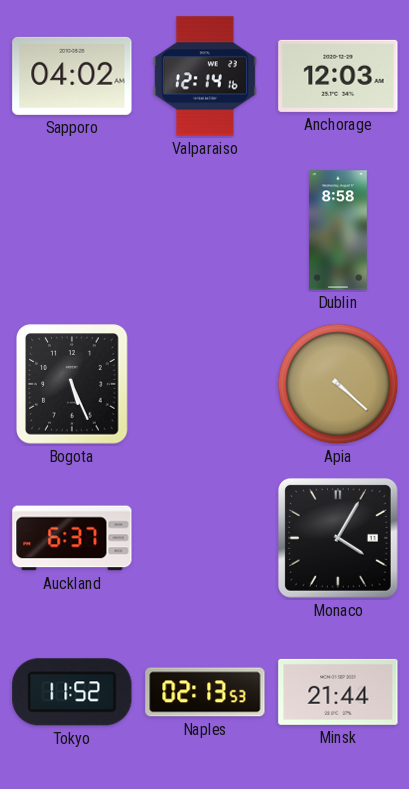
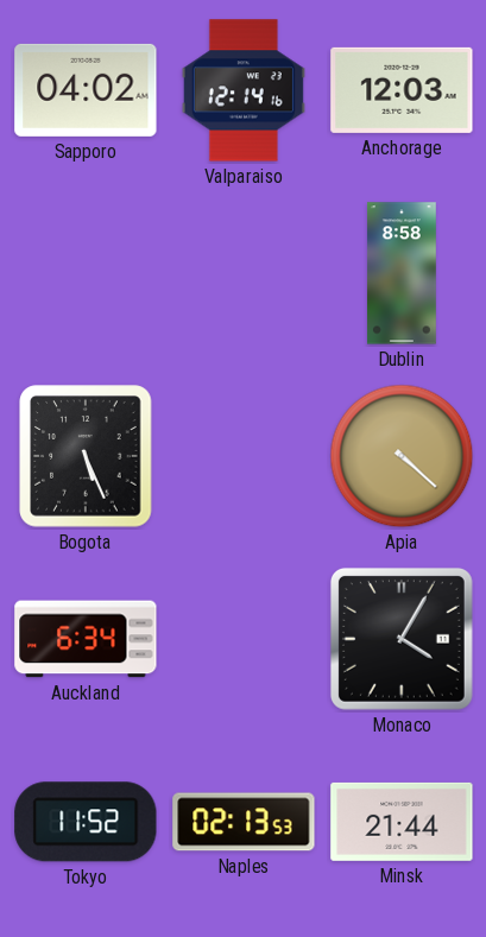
Auckland: 6:37 -> 6:34 (86, 639)
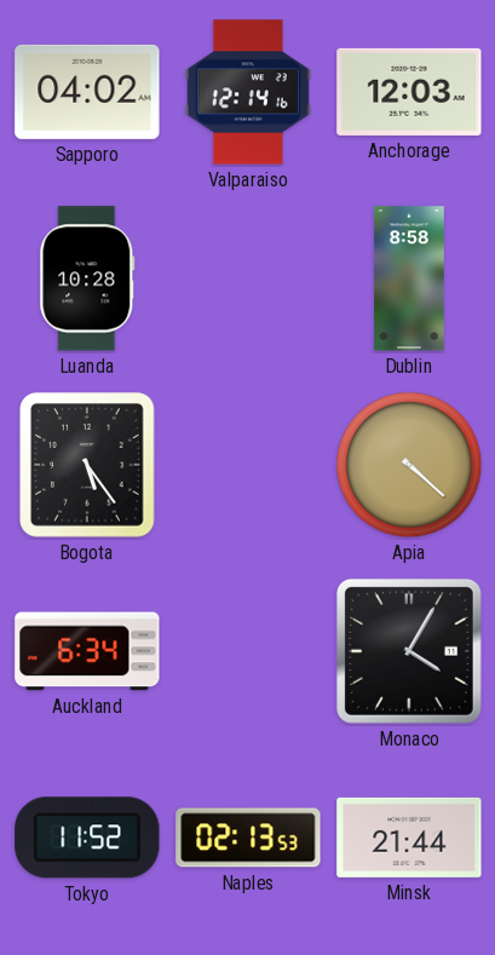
Luanda: none -> 10:28 (87, 278)
Bogota: 5:26 -> 5:24 (87, 465)
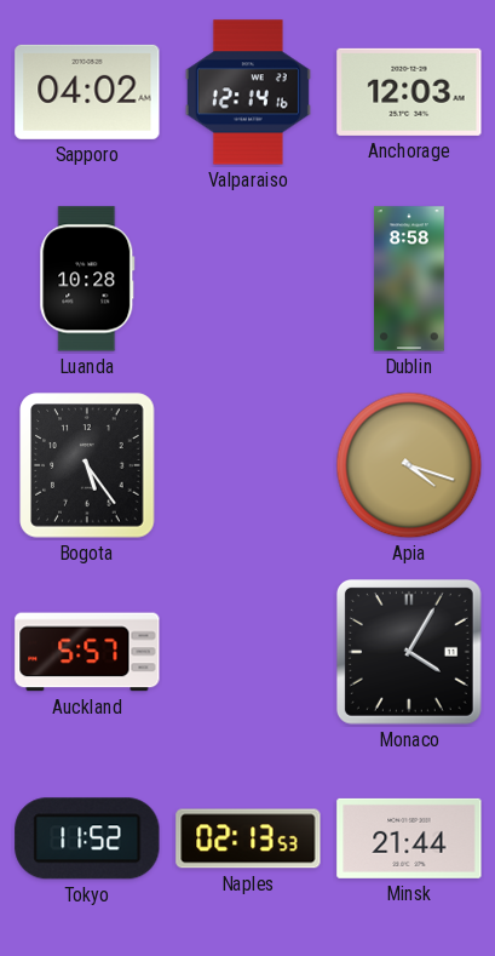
Apia: 4:22 -> 4:18 (409, 465)
Auckland: 6:34 -> 5:57 (87, 652)
